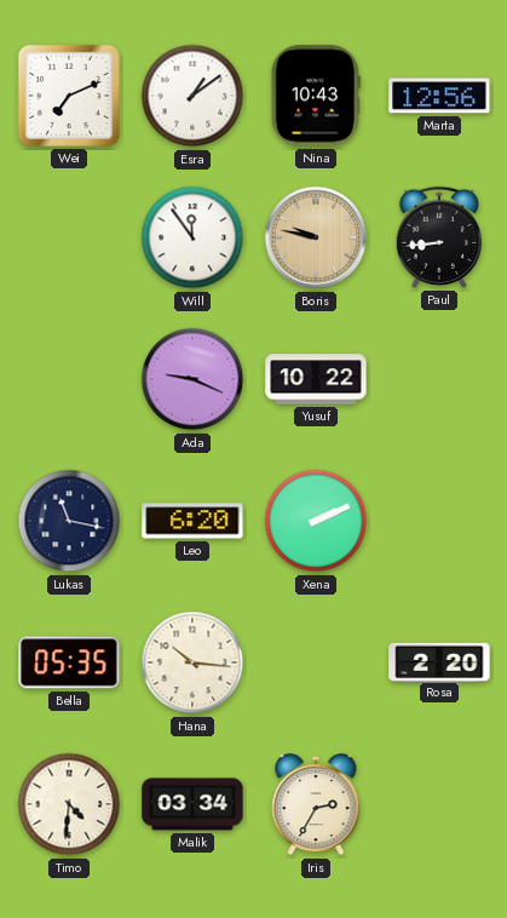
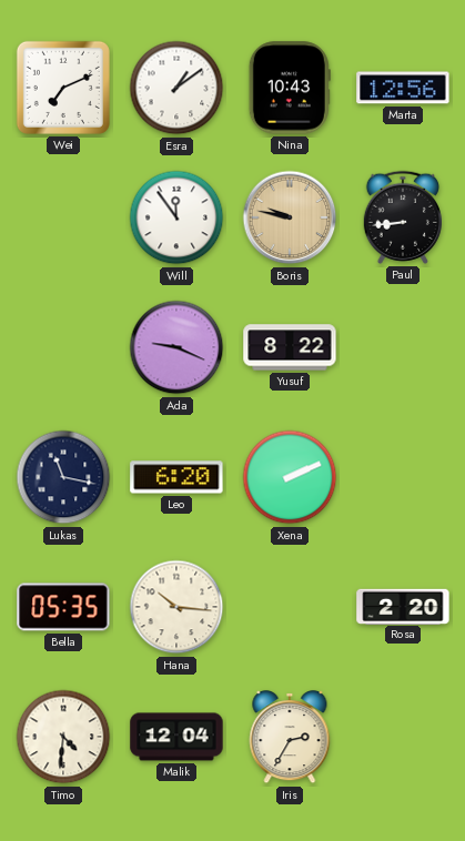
Yusuf: 10:22 -> 8:22 (290, 347)
Malik: 03:34 -> 12:04 (176, 737)
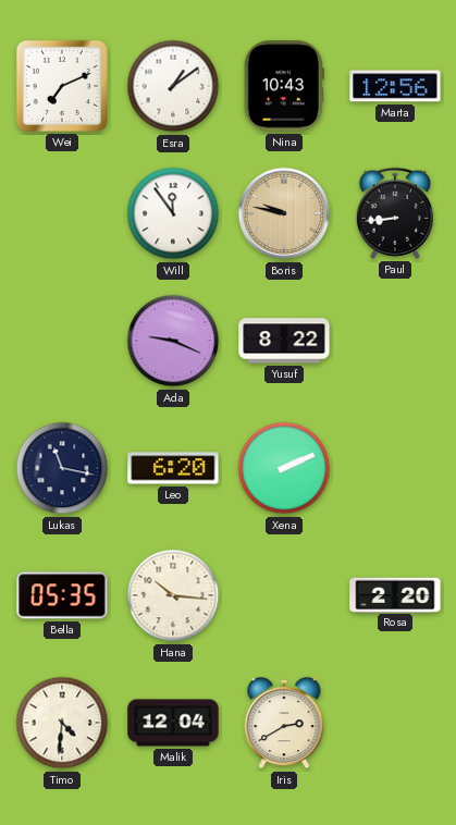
Iris: 2:35 -> 2:40 (284, 724)
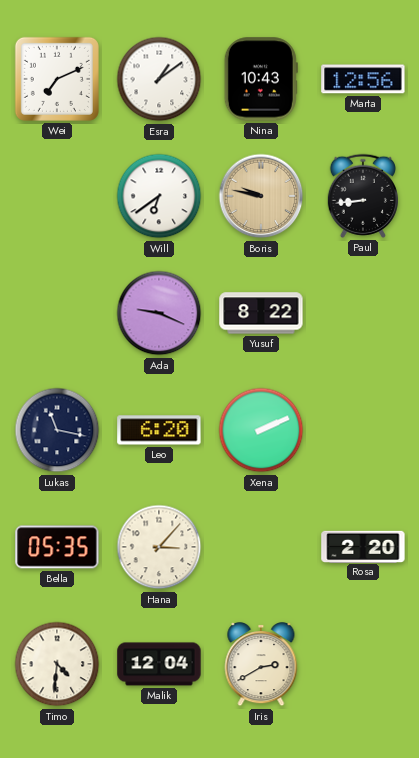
Will: 11:54 -> 6:39 (159, 196)
Hana: 10:16 -> 3:07 (159, 547)
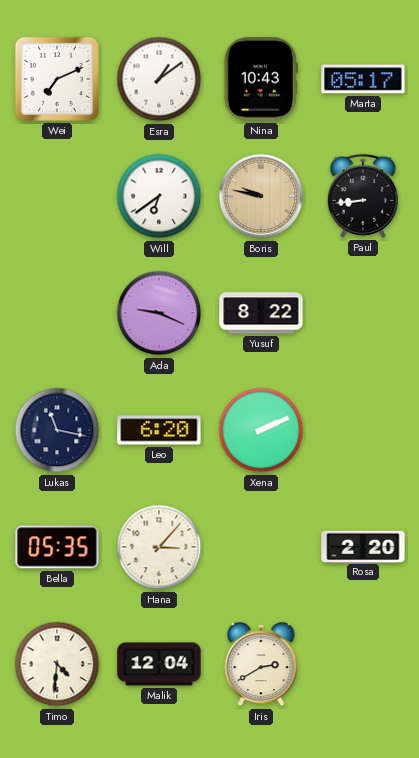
Marta: 12:56 -> 05:17 (363, 79)
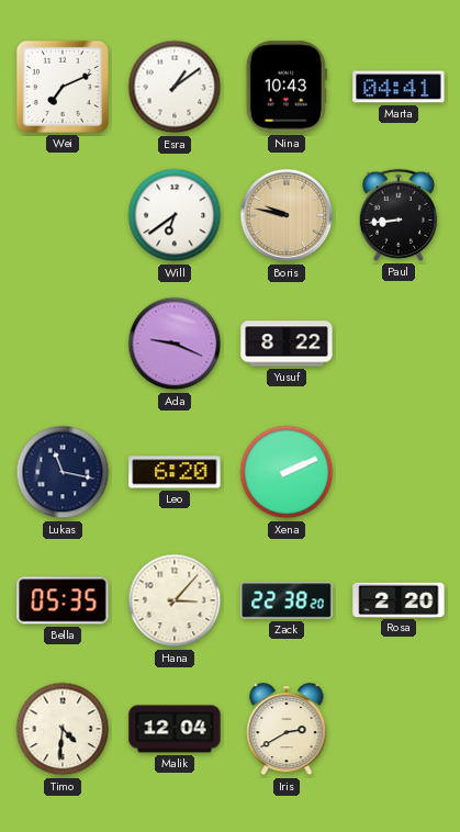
Marta: 05:17 -> 04:41 (399, 87)
Zack: none -> 22:38 (287, 600)
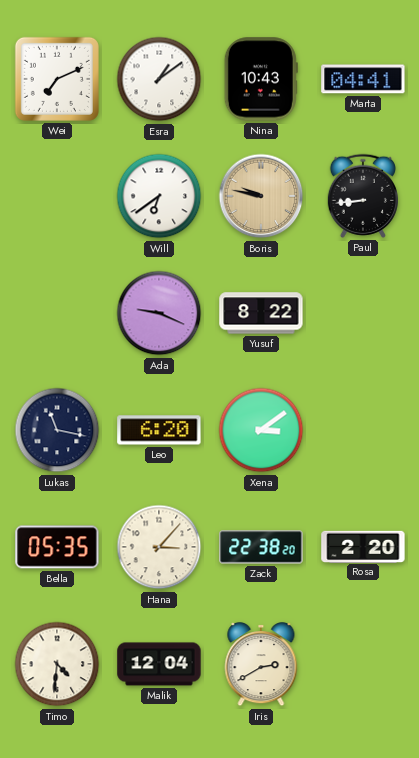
Xena: 2:11 -> 3:09 (261, 430)
